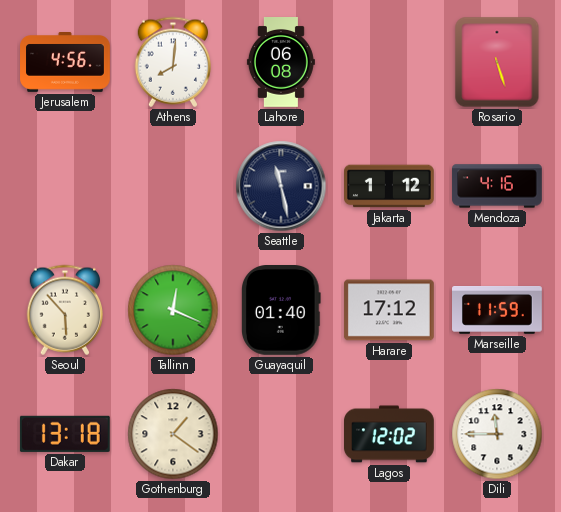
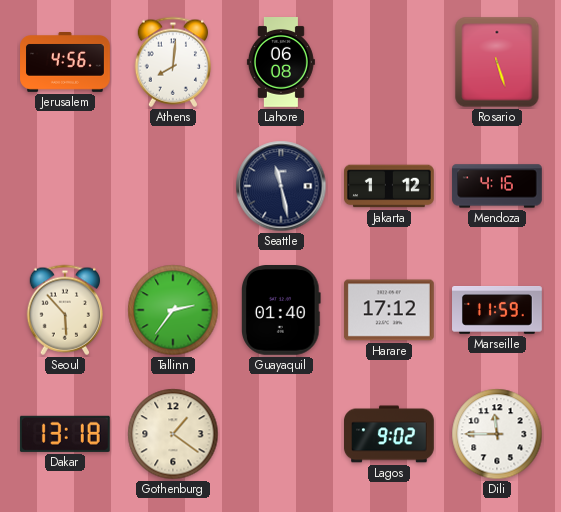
Tallinn: 12:19 -> 2:36 (173, 310)
Lagos: 12:02 -> 9:02 (390, 434)
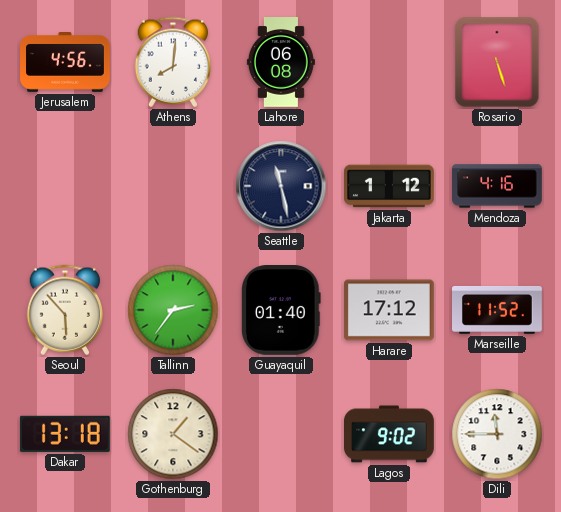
Marseille: 11:59 -> 11:52 (498, 311)
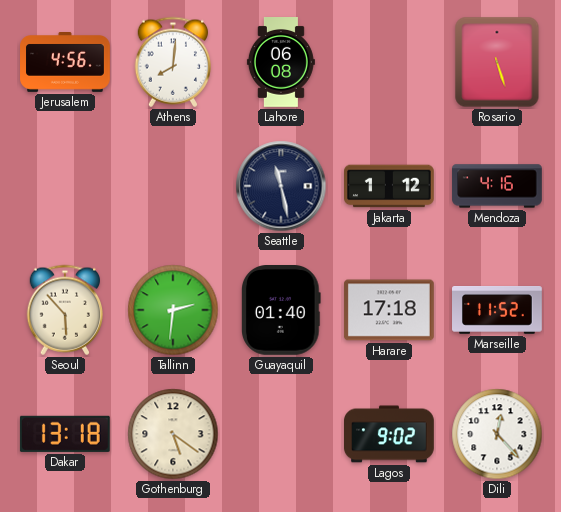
Tallinn: 2:36 -> 2:31 (173, 310)
Harare: 17:12 -> 17:18 (390, 310)
Gothenburg: 1:21 -> 5:21 (173, 434)
Dili: 11:45 -> 12:23 (497, 434)
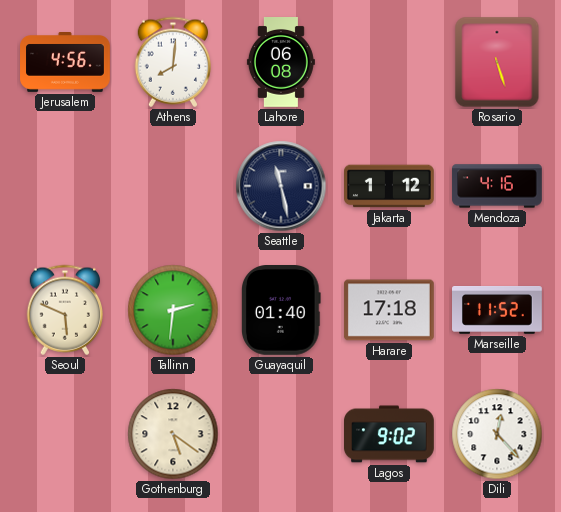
Seoul: 5:53 -> 5:49 (65, 310)
Dakar: 13:18 -> none (65, 434)
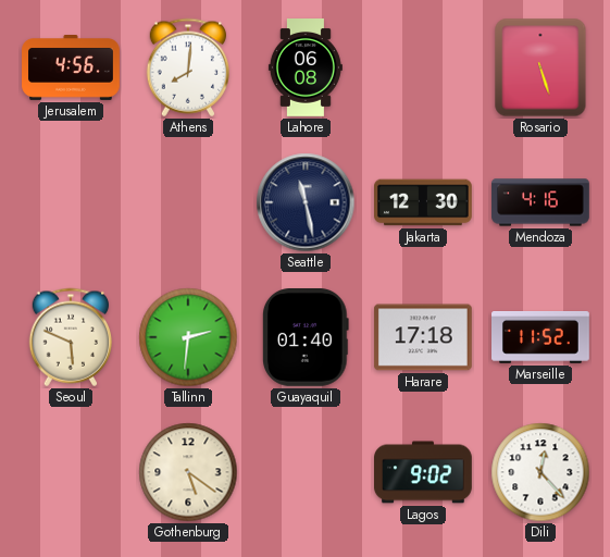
Jakarta: 1:12 -> 12:30 (424, 202)
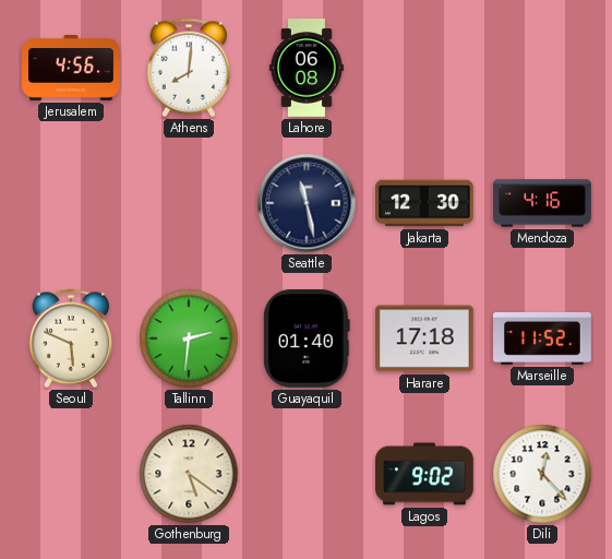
Rosario: 5:27 -> none (540, 67)
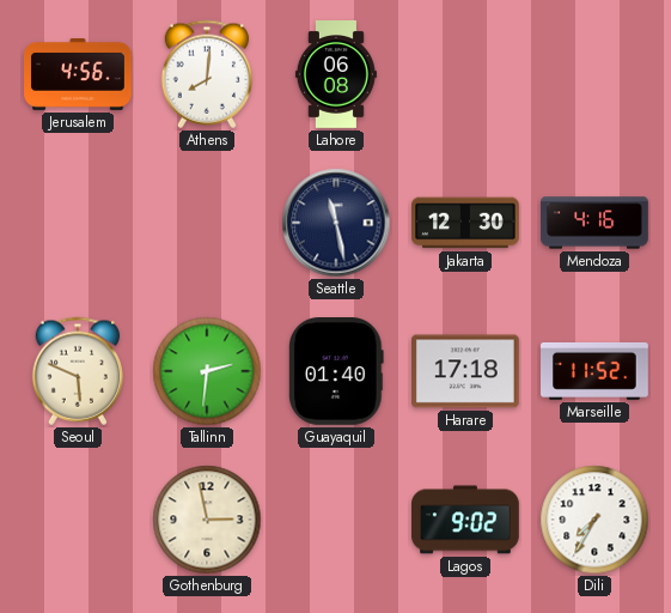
Gothenburg: 5:21 -> 2:58 (207, 520)
Dili: 12:23 -> 7:35 (594, 520)
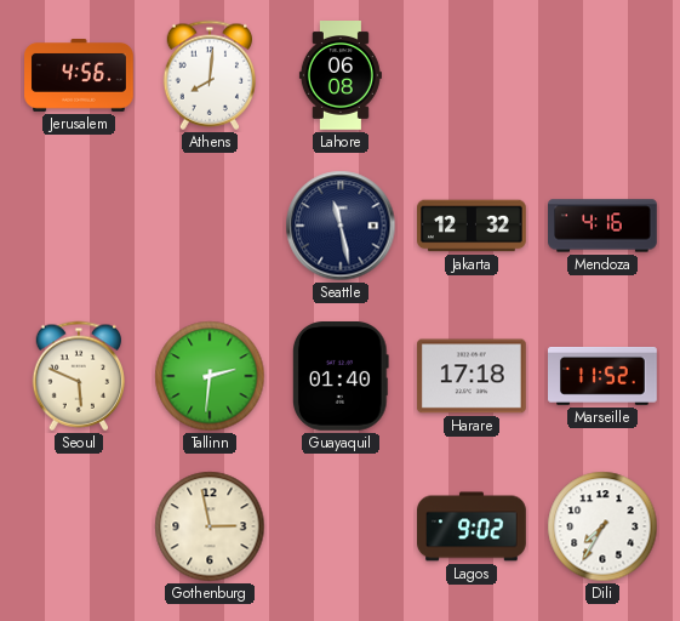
Jakarta: 12:30 -> 12:32 (473, 226)
